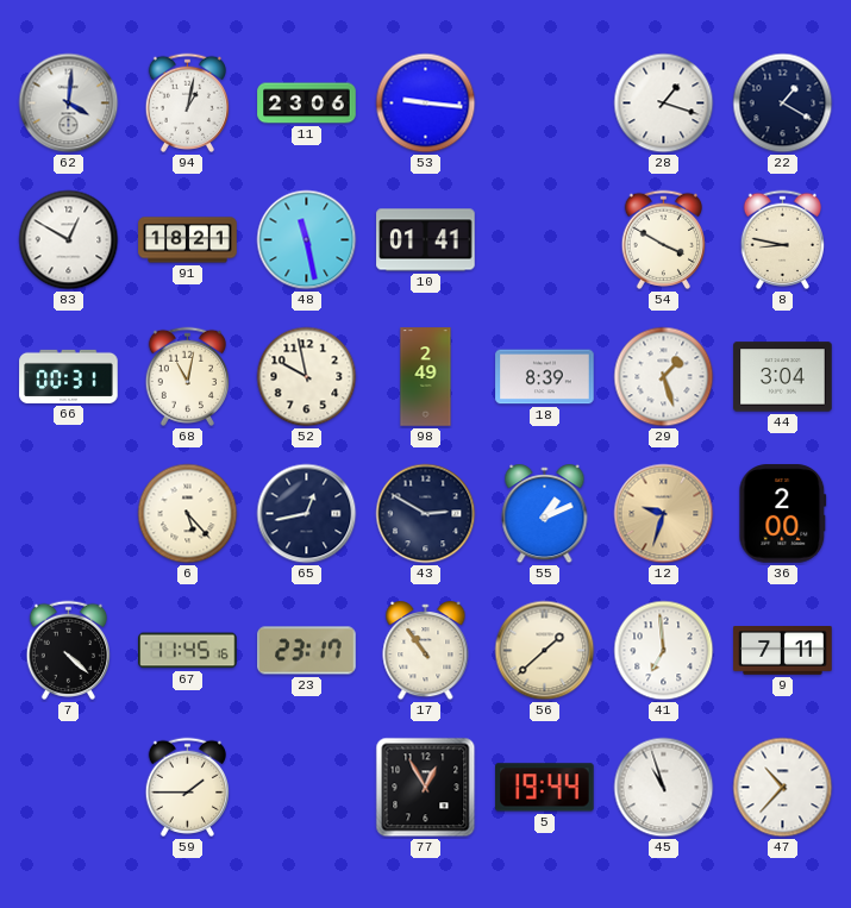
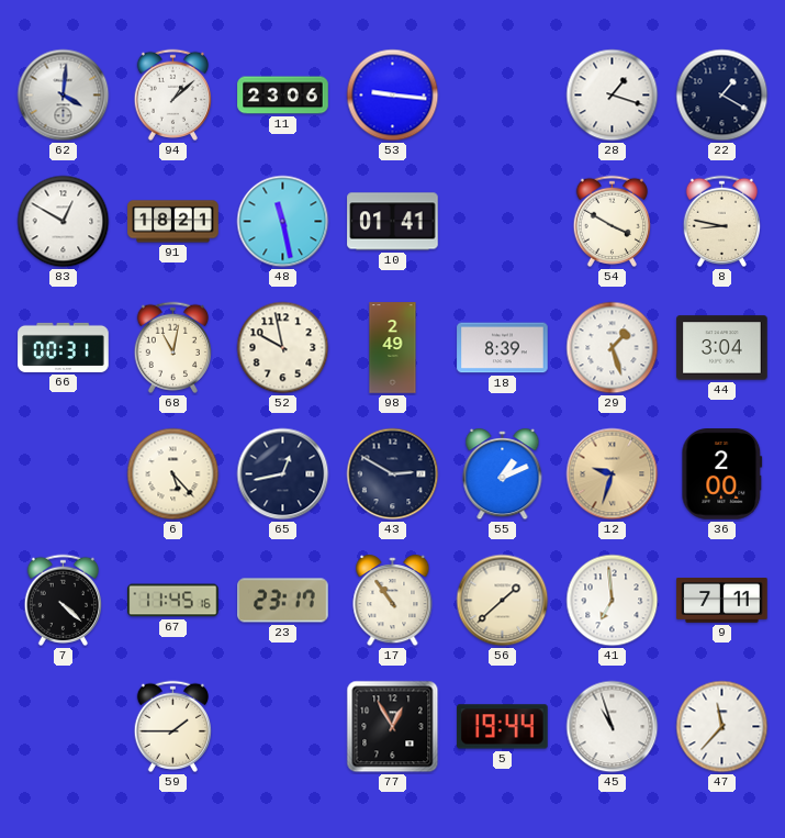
94: 1:02 -> 1:08 (172, 94)
47: 10:37 -> 11:37 (722, 727)
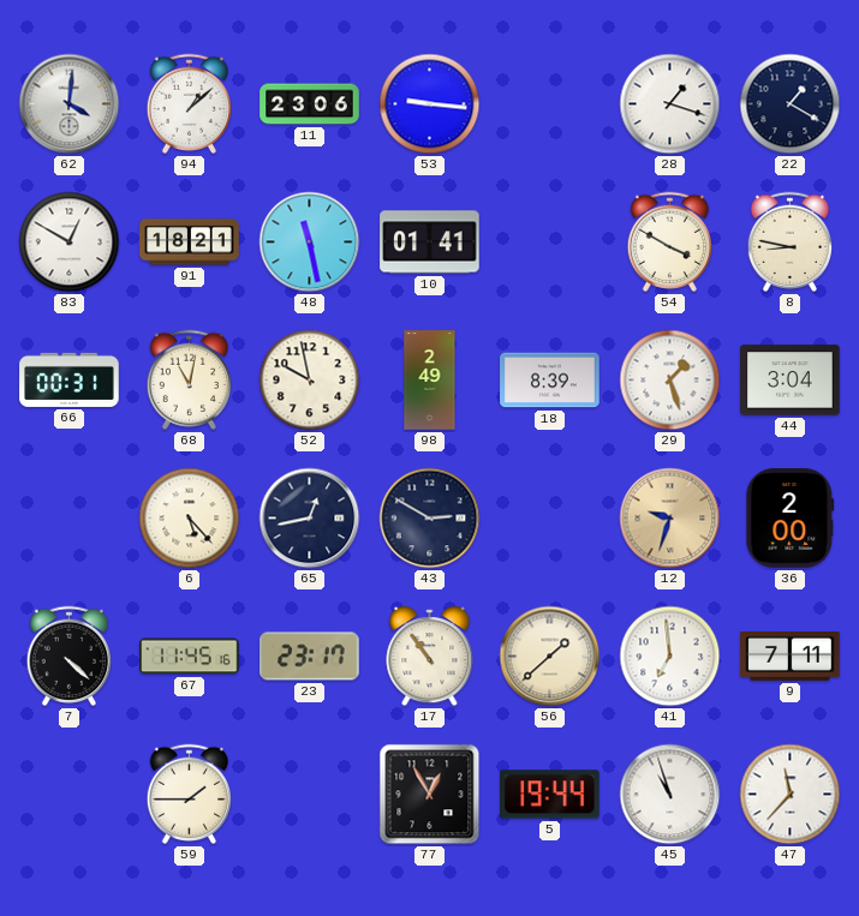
55: 1:11 -> none (503, 474)
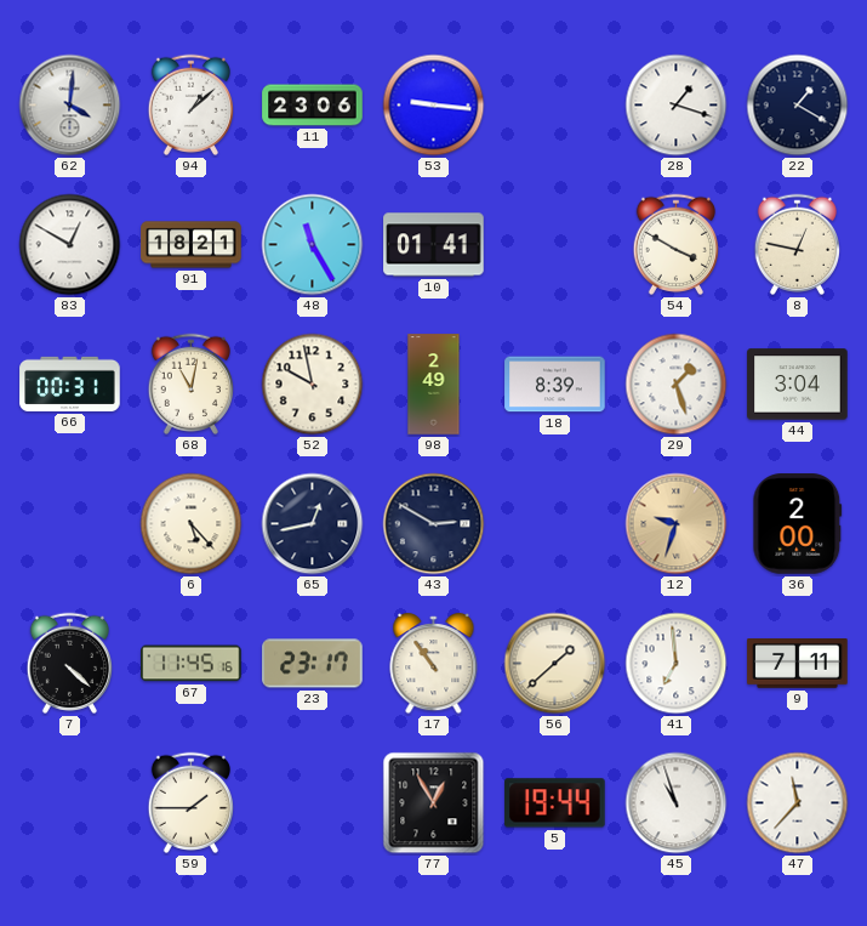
48: 11:28 -> 11:25 (313, 245)
8: 8:47 -> 12:47 (797, 244)
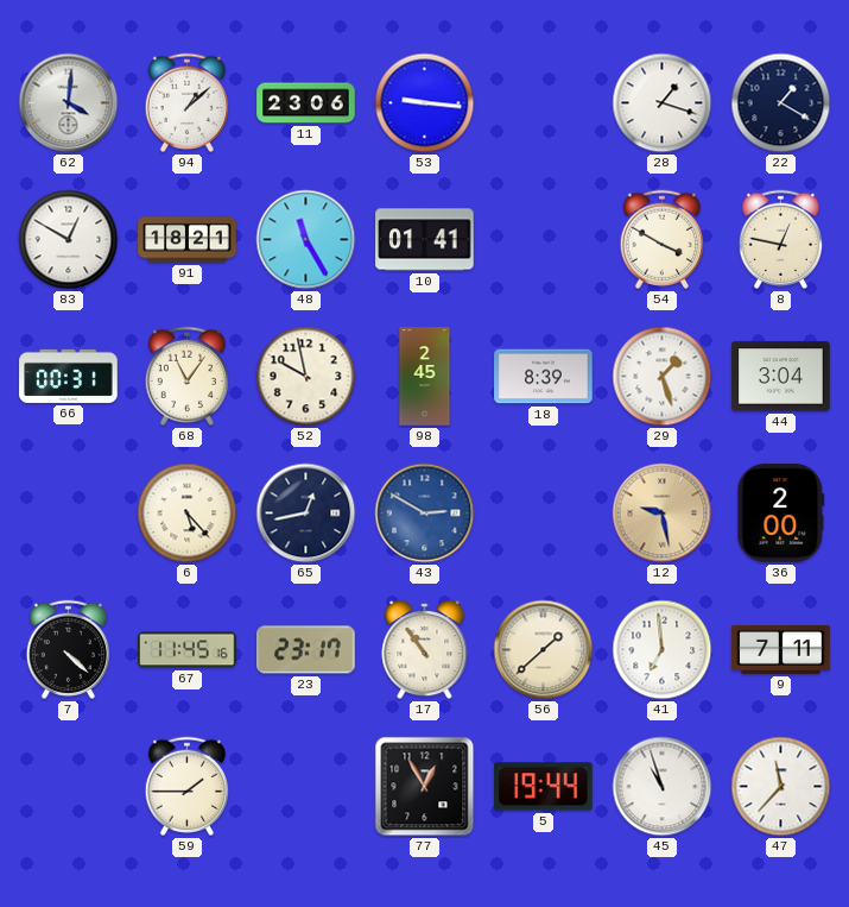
68: 11:02 -> 11:06 (186, 376)
98: 2:49 -> 2:45 (425, 377)
43 dial: navy -> blue (425, 514)
12: 9:33 -> 9:28 (663, 514)
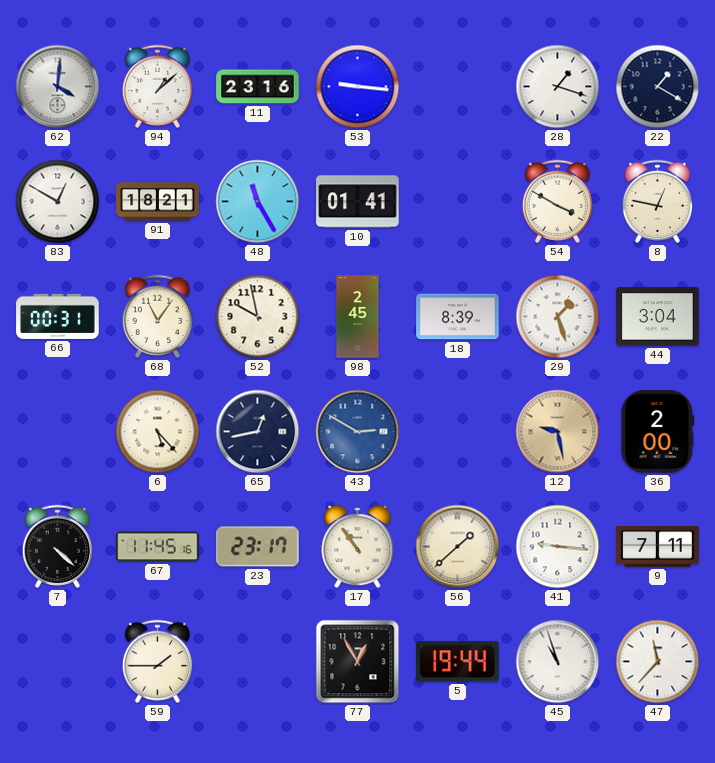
11: 23:06 -> 23:16 (258, 87)
41: 6:59 -> 9:16 (558, 547)
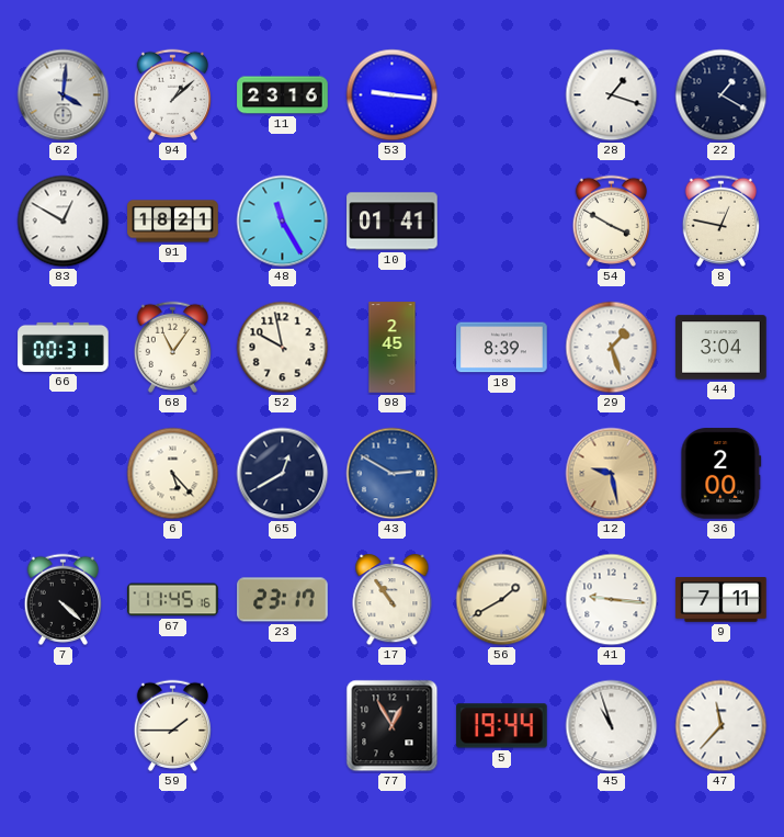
65: 12:43 -> 12:40 (283, 474)
56: 1:38 -> 1:40 (502, 600)
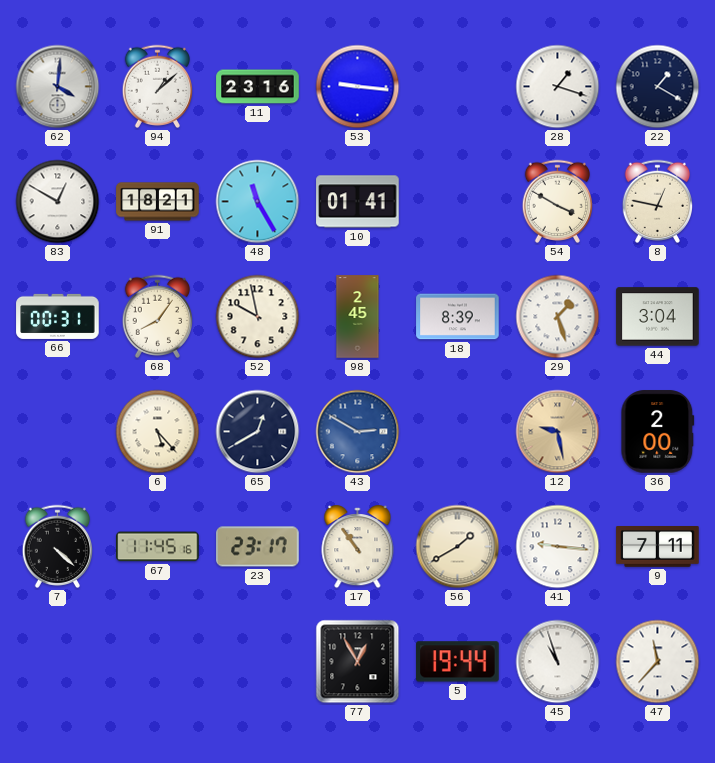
68: 11:06 -> 8:06 (157, 316)
59: 1:45 -> none (172, 725)
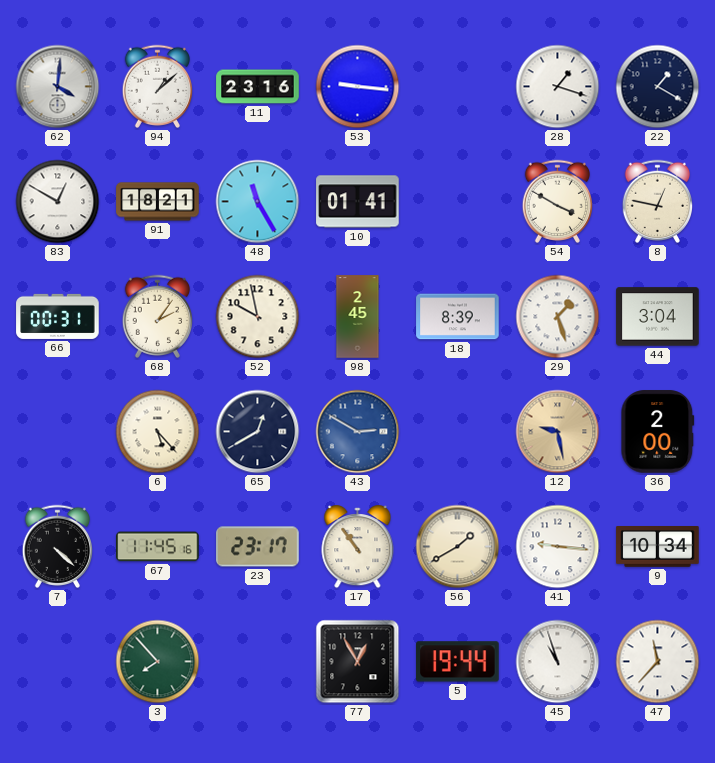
68: 8:06 -> 2:06 (157, 316)
9: 7:11 -> 10:34 (658, 547)
3: none -> 7:53 (158, 662)
